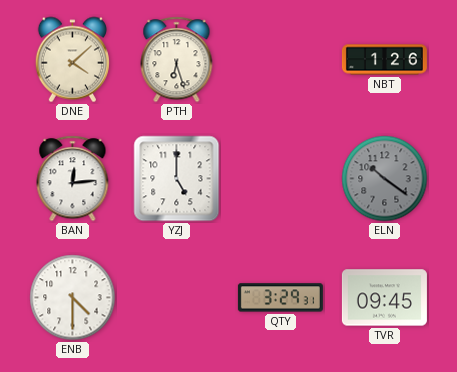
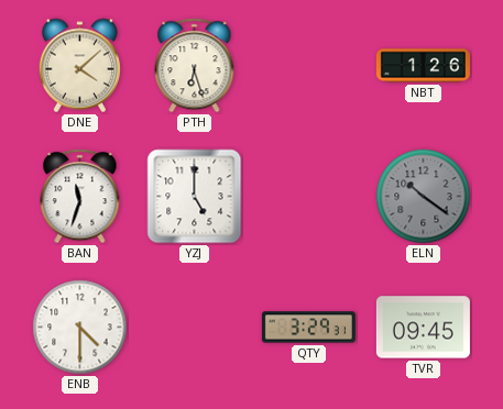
BAN: 12:14 -> 11:33 (80, 197)
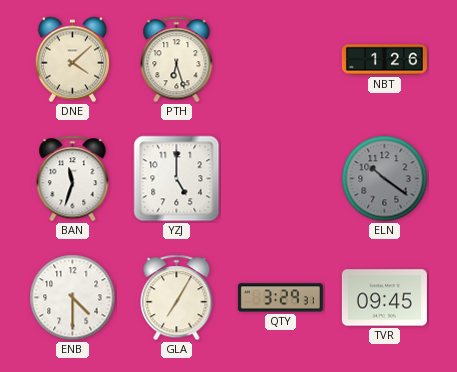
GLA: none -> 7:05 (177, 298)
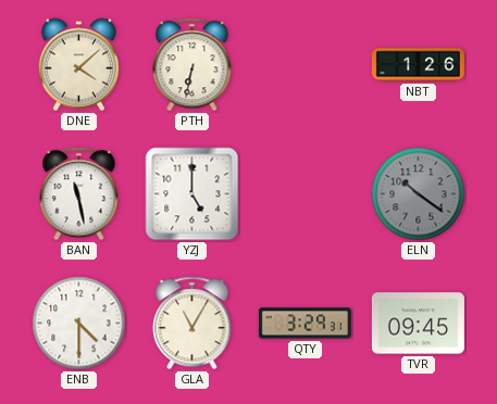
PTH: 6:27 -> 6:32 (192, 65)
BAN: 11:33 -> 11:28 (79, 194)
GLA: 7:05 -> 11:05 (192, 324)
